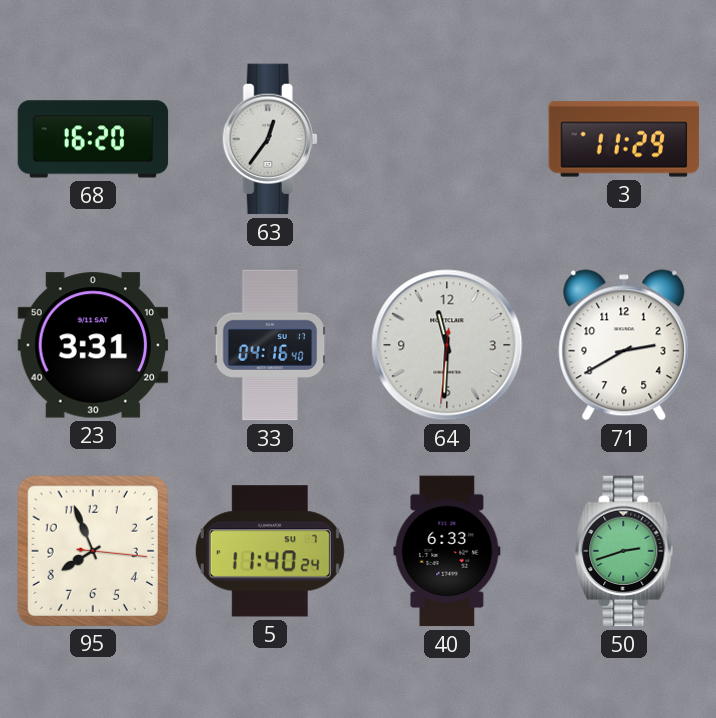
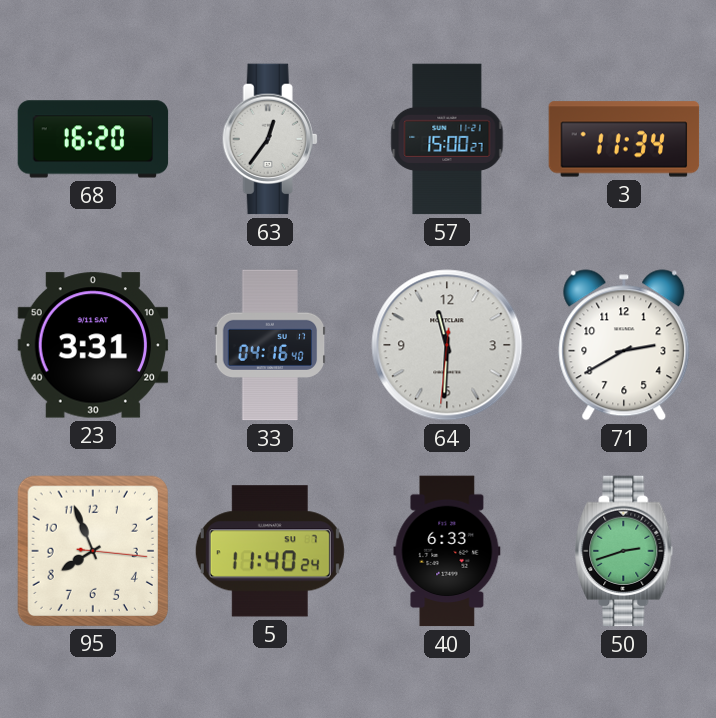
57: none -> 15:00 (447, 139)
3: 11:29 -> 11:34 (624, 139)
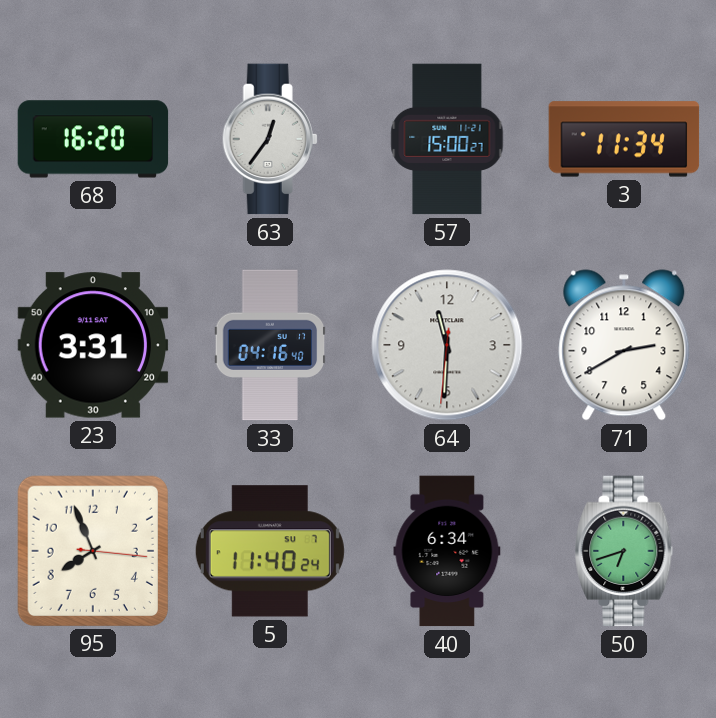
40: 6:33 -> 6:34 (447, 551)
50: 2:42 -> 6:42 (624, 551)
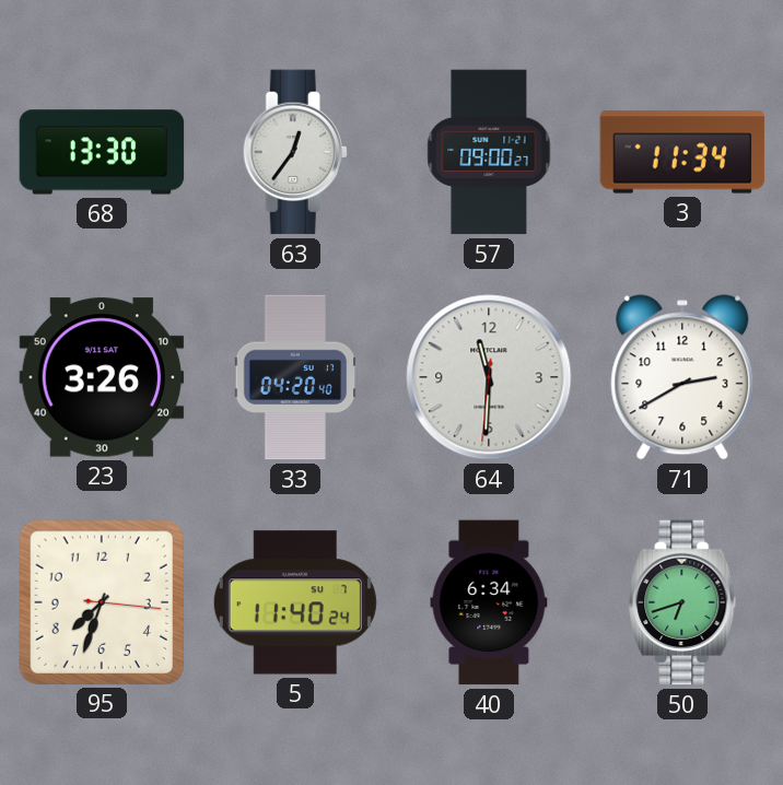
68: 16:20 -> 13:30 (102, 152)
57: 15:00 -> 09:00 (489, 152)
23: 3:31 -> 3:26 (102, 377)
33: 04:16 -> 04:20 (295, 377)
95: 7:56 -> 7:33 (101, 601)
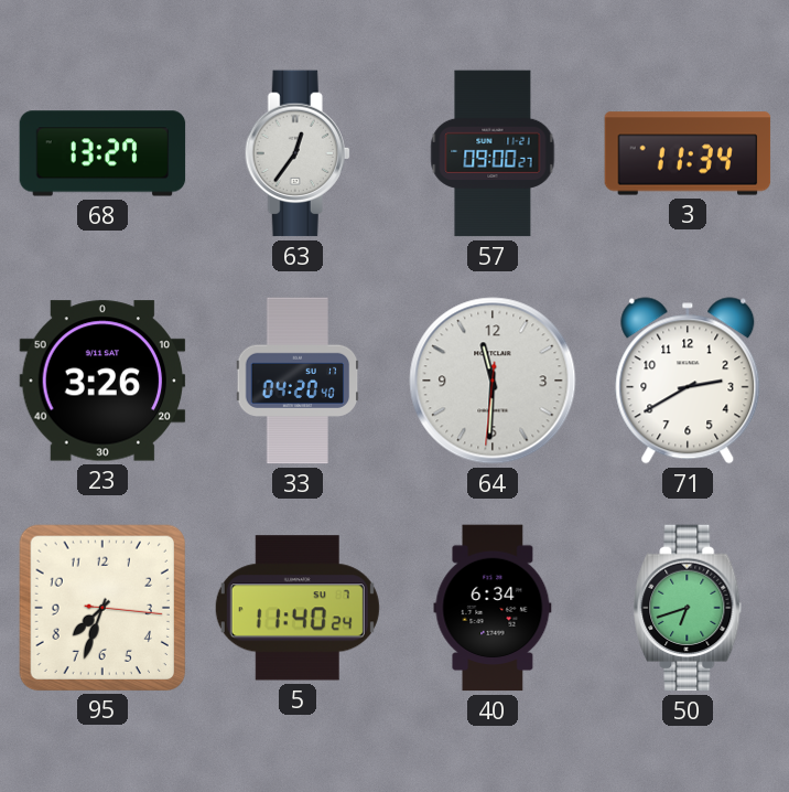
68: 13:30 -> 13:27 (102, 153)
